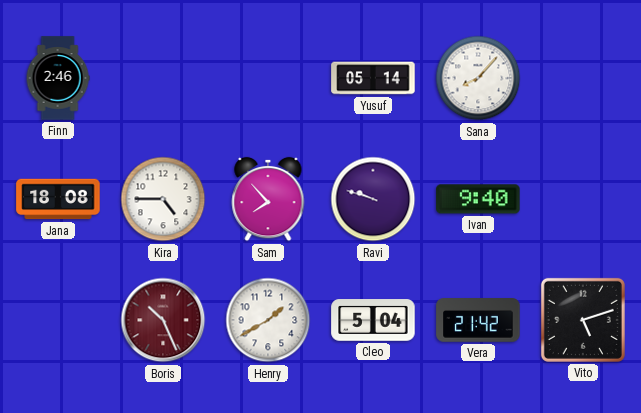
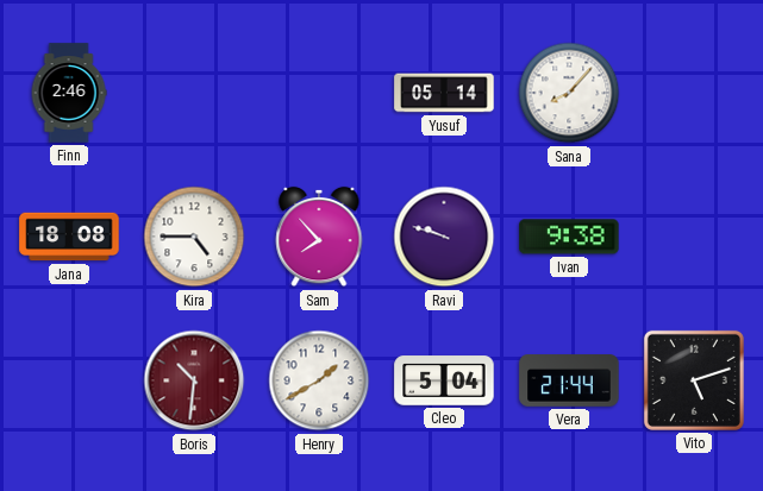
Ivan: 9:40 -> 9:38 (569, 237)
Boris: 10:26 -> 10:31 (194, 380)
Vera: 21:42 -> 21:44 (569, 380)
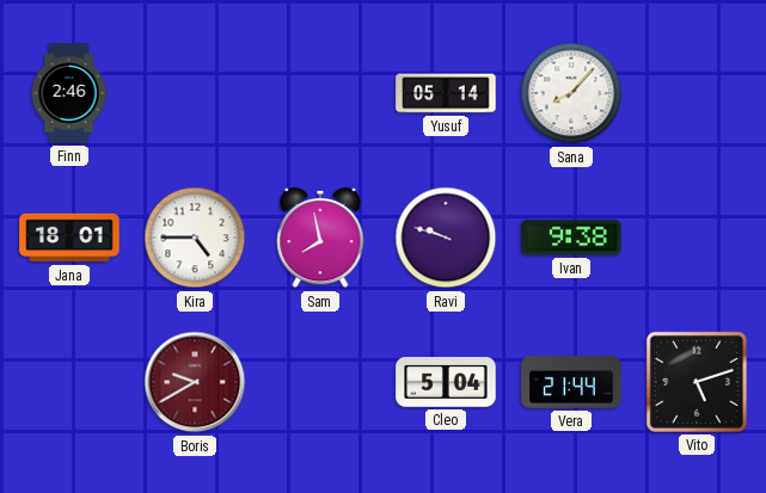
Jana: 18:08 -> 18:01 (69, 238)
Sam: 7:53 -> 7:58 (320, 238)
Boris: 10:31 -> 9:40 (195, 382)
Henry: 1:40 -> none (319, 380)
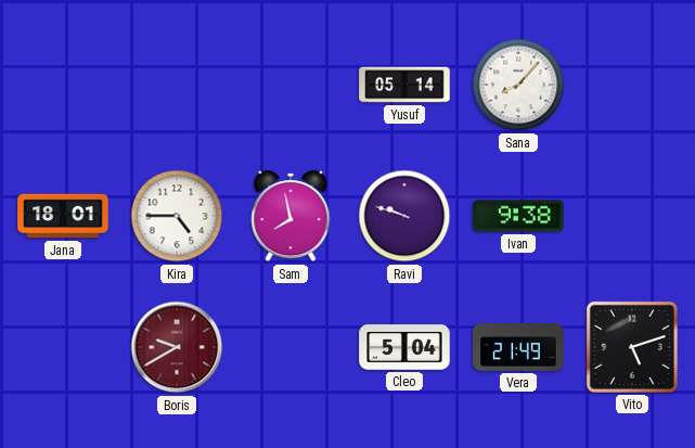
Finn: 2:46 -> none (69, 93)
Vera: 21:44 -> 21:49 (518, 347)
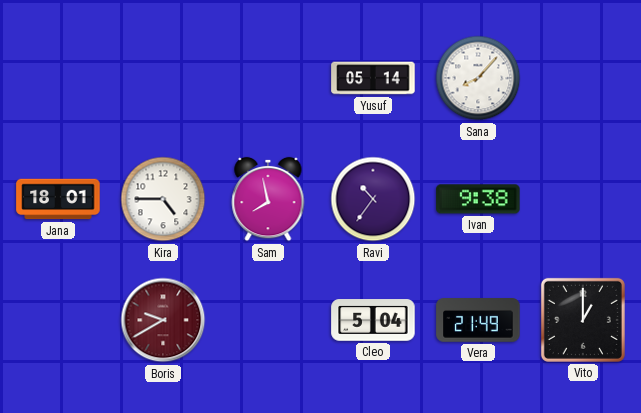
Ravi: 9:48 -> 10:36 (373, 199)
Vito: 5:12 -> 1:00 (583, 320)
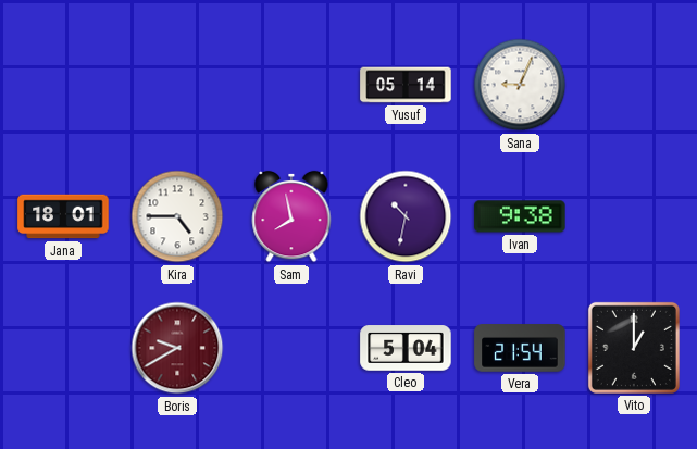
Sana: 8:07 -> 9:04 (520, 85)
Ravi: 10:36 -> 10:32 (406, 216)
Vera: 21:49 -> 21:54 (520, 348)
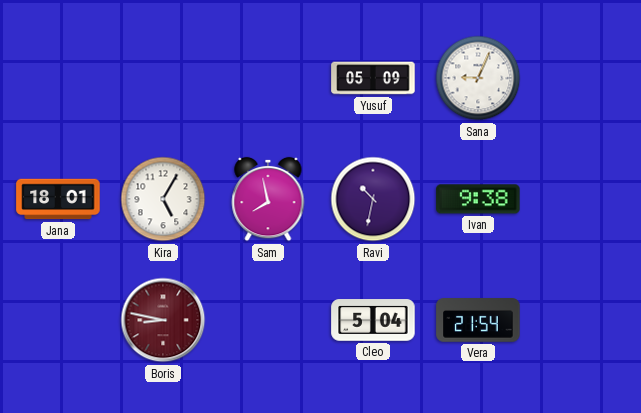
Yusuf: 05:14 -> 05:09 (373, 78)
Kira: 4:45 -> 5:05 (163, 199)
Boris: 9:40 -> 8:47 (163, 320)
Vito: 1:00 -> none (634, 348)
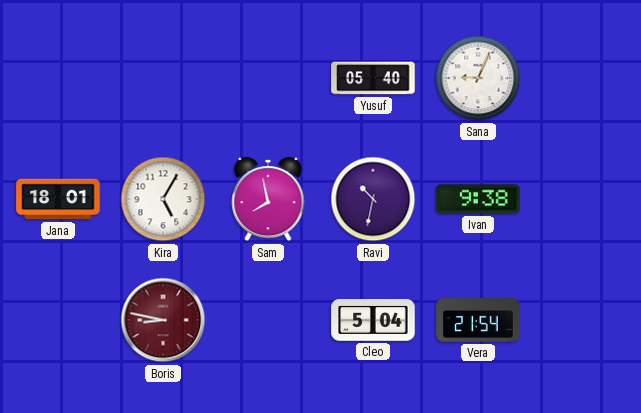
Yusuf: 05:09 -> 05:40 (373, 78)
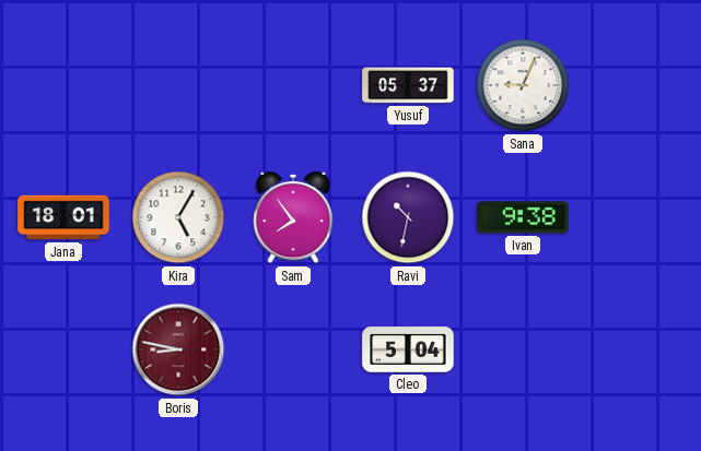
Yusuf: 05:40 -> 05:37 (408, 85)
Sam: 7:58 -> 7:54 (293, 217)
Vera: 21:54 -> none (478, 320)
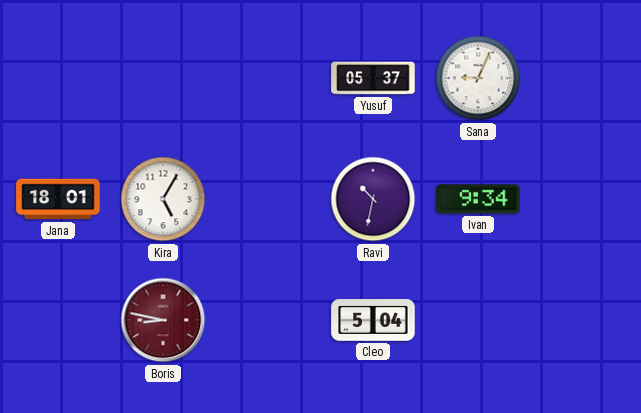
Sam: 7:54 -> none (293, 217)
Ivan: 9:38 -> 9:34 (478, 199)
